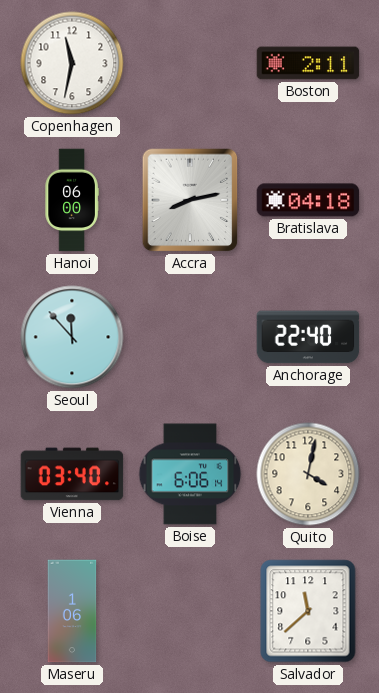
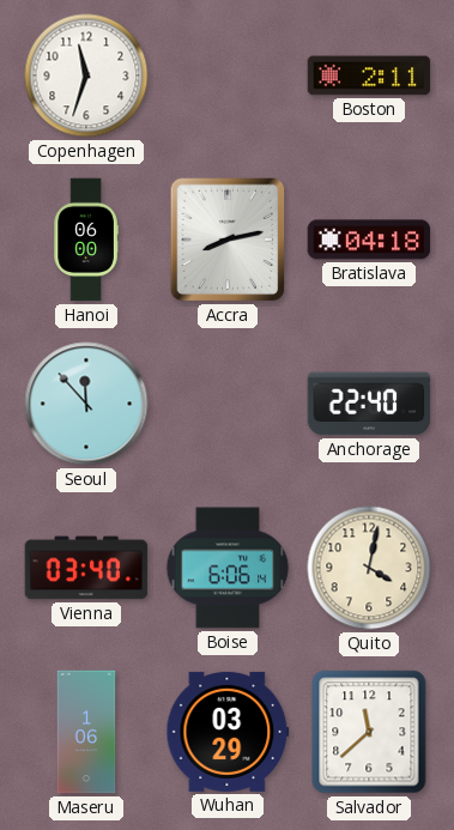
Copenhagen: 11:32 -> 11:33 (86, 75)
Wuhan: none -> 03:29 (228, 732)
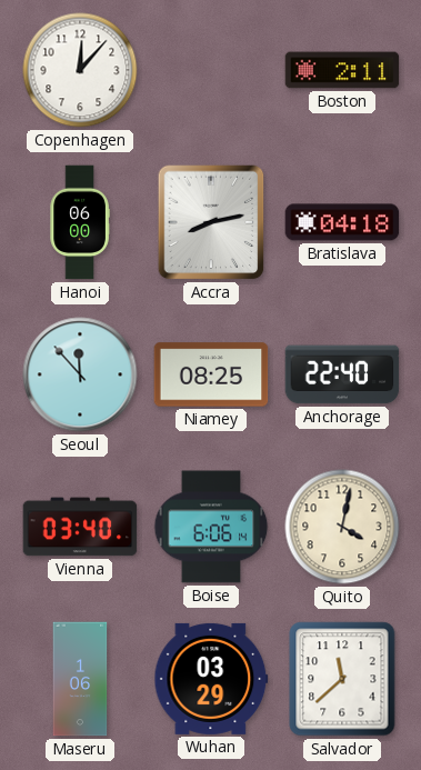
Copenhagen: 11:33 -> 12:07 (80, 70)
Niamey: none -> 08:25 (211, 374)
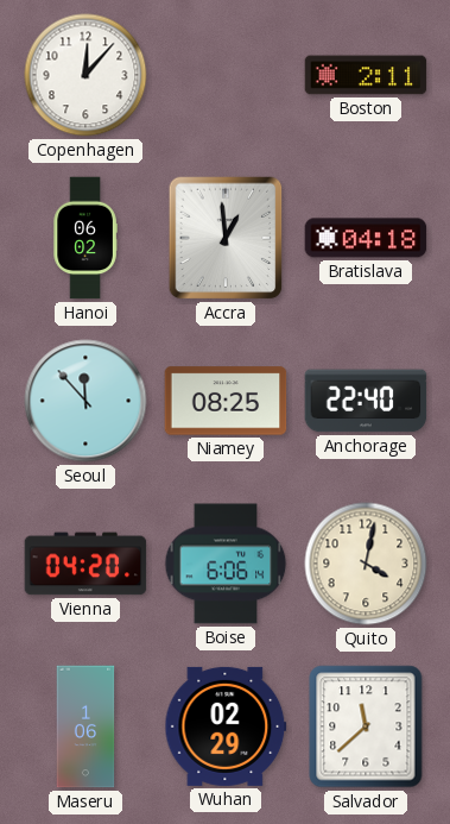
Hanoi: 06:00 -> 06:02 (85, 238)
Accra: 8:13 -> 12:59 (226, 238)
Vienna: 03:40 -> 04:20 (85, 564)
Wuhan: 03:29 -> 02:29 (226, 726)
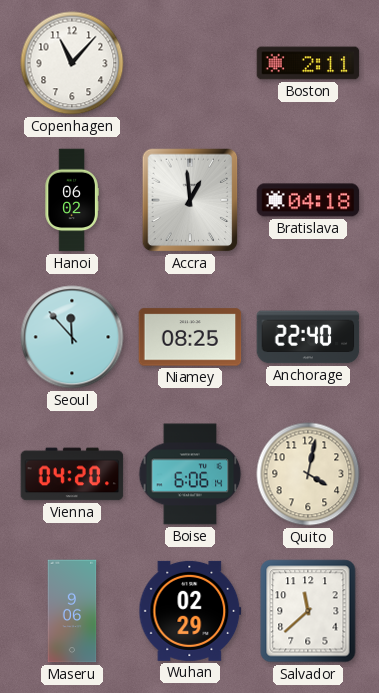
Copenhagen: 12:07 -> 11:07 (72, 63)
Maseru: 1:06 -> 9:06 (72, 611)
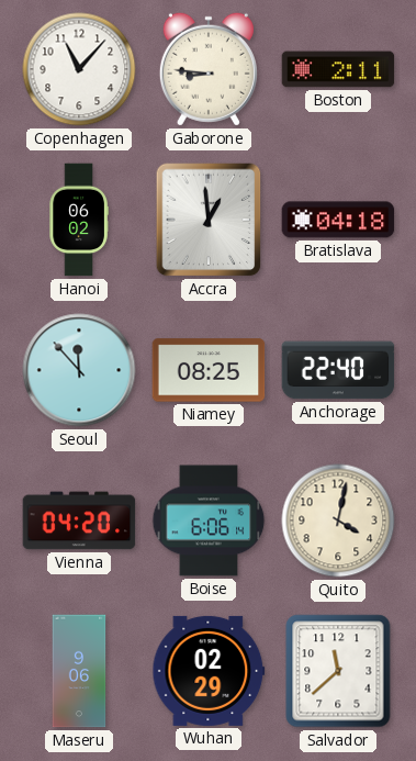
Gaborone: none -> 8:46 (209, 69)
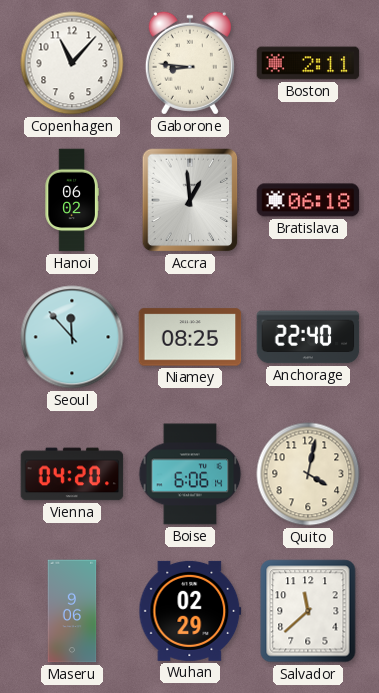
Bratislava: 04:18 -> 06:18 (308, 200)
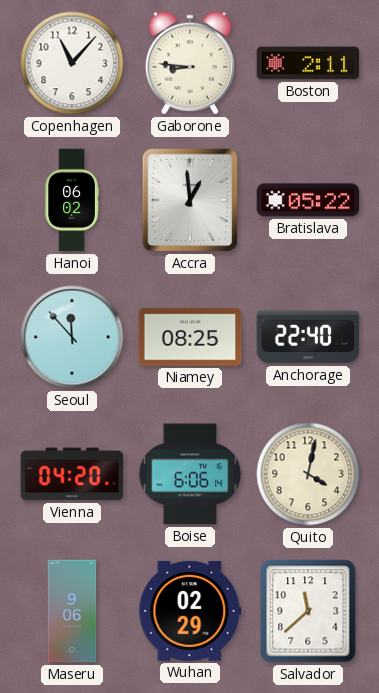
Bratislava: 06:18 -> 05:22 (308, 200)
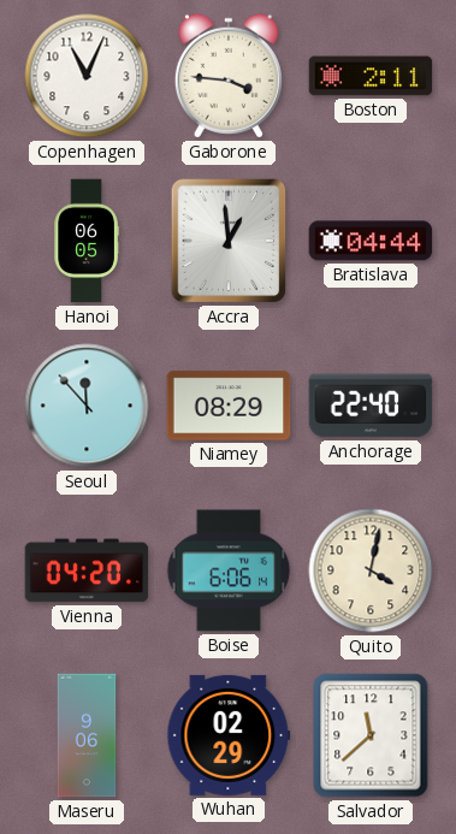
Copenhagen: 11:07 -> 11:04 (87, 76)
Gaborone: 8:46 -> 3:46 (229, 76)
Hanoi: 06:02 -> 06:05 (87, 241)
Bratislava: 05:22 -> 04:44 (371, 241)
Niamey: 08:25 -> 08:29 (229, 406)
